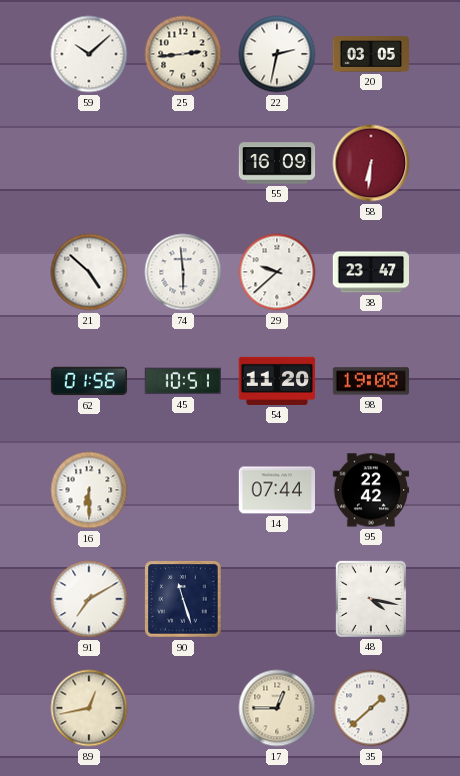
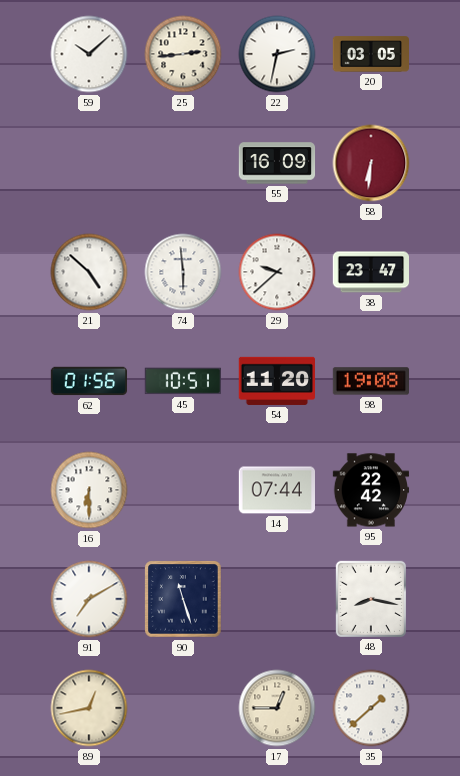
48: 4:17 -> 8:17 (370, 598)
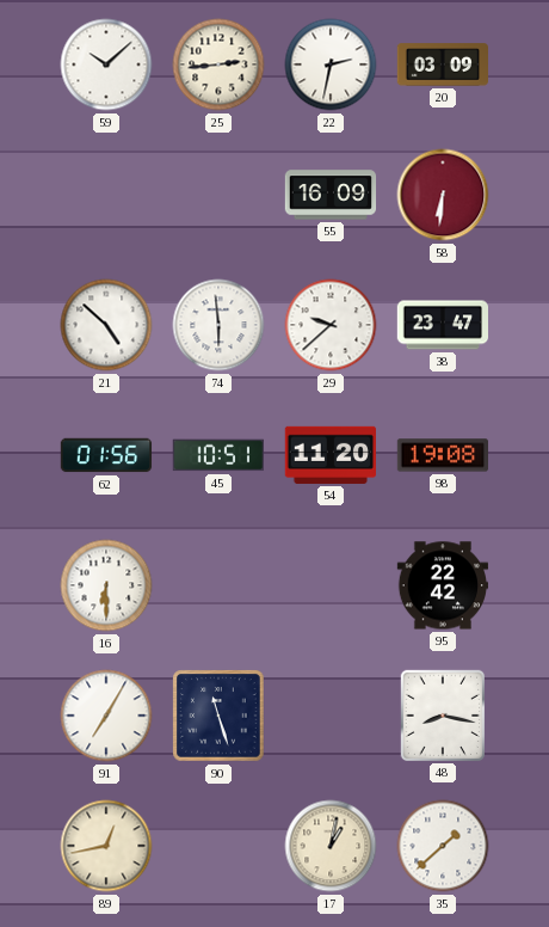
20: 03:05 -> 03:09 (442, 65)
14: 07:44 -> none (276, 490)
91: 7:10 -> 7:05 (106, 716)
17: 12:45 -> 1:02 (331, 846)
